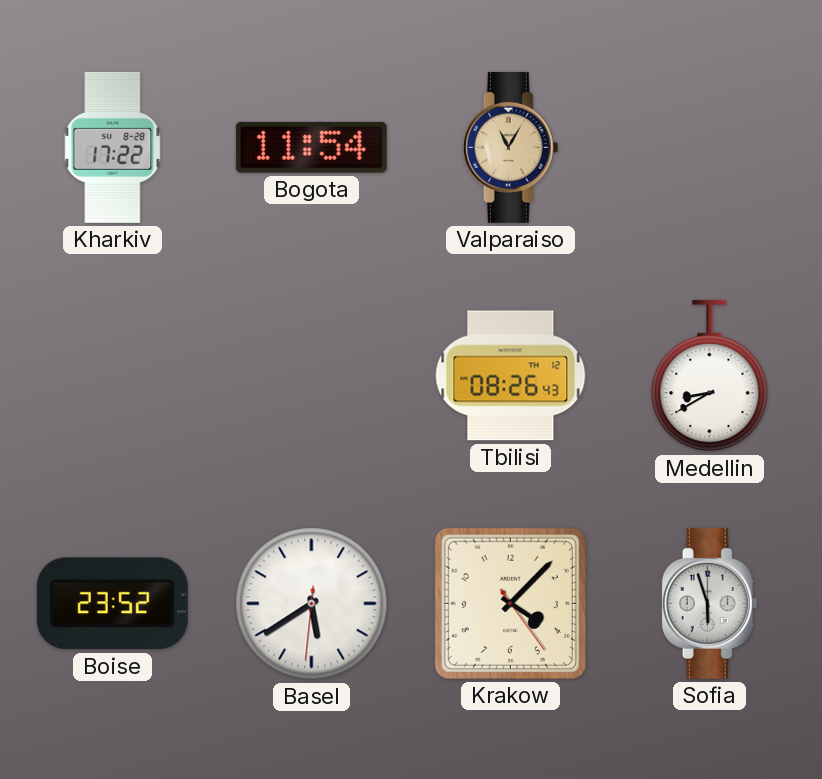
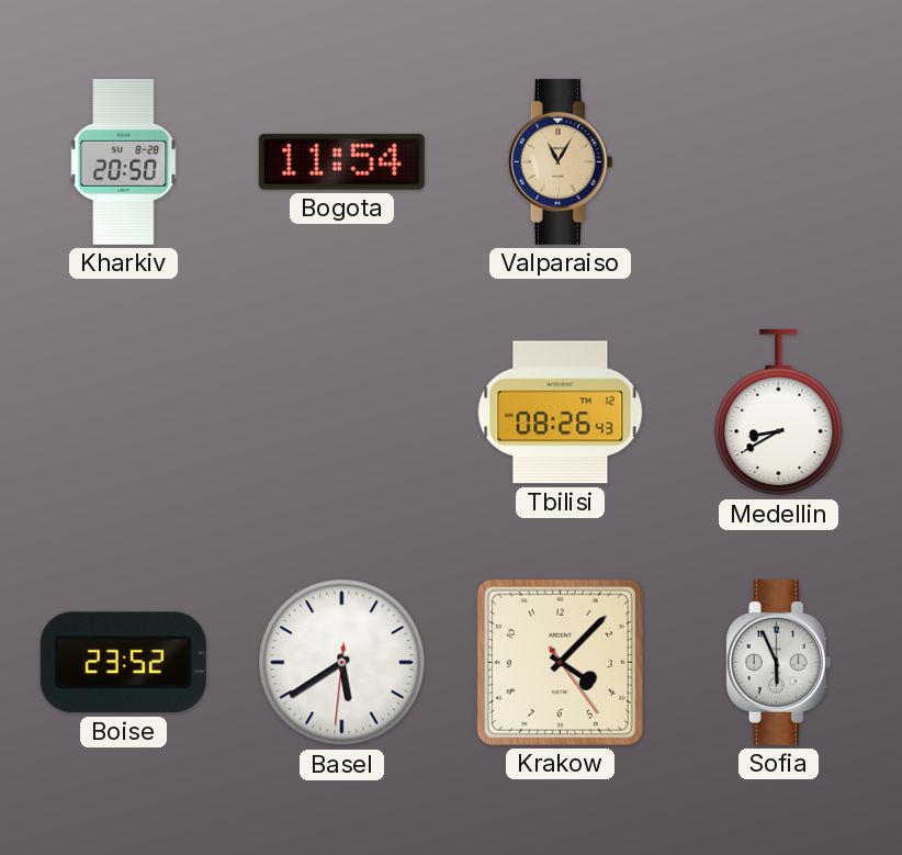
Kharkiv: 17:22 -> 20:50 (124, 161)
Sofia: 5:57 -> 5:56 (779, 662)
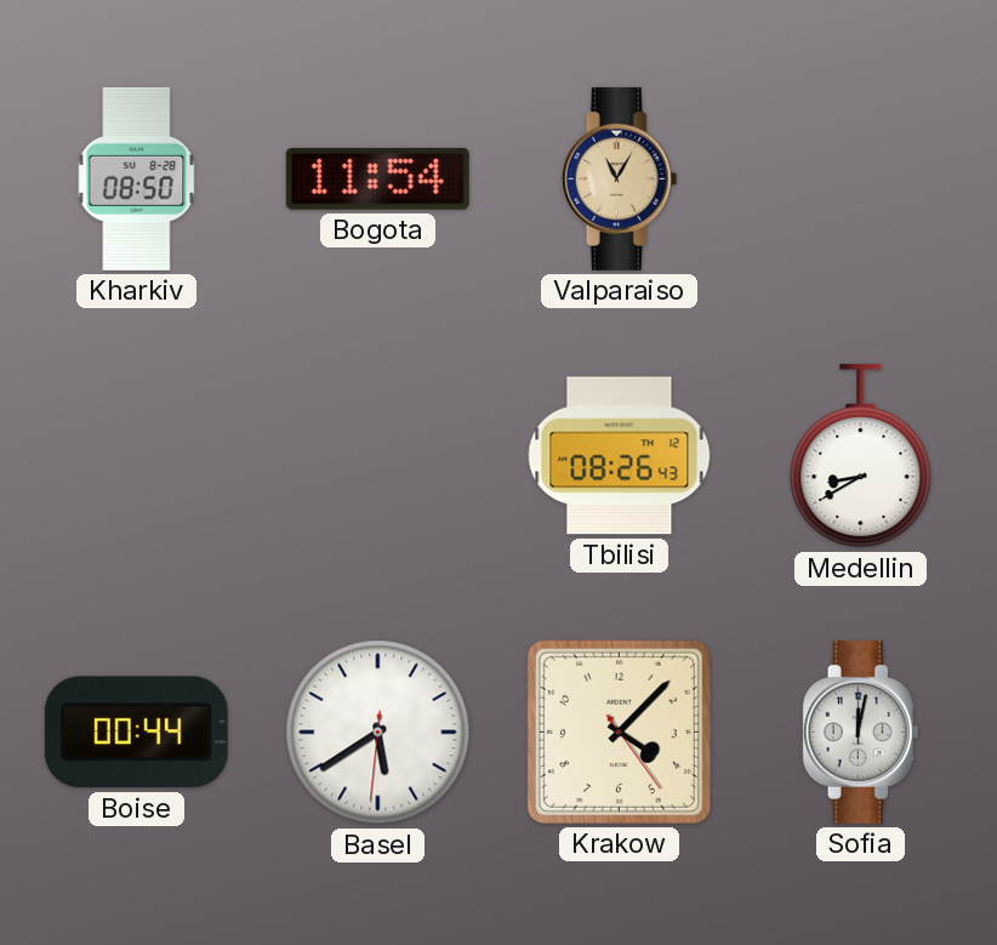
Kharkiv: 20:50 -> 08:50 (137, 178)
Boise: 23:52 -> 00:44 (136, 733)
Sofia: 5:56 -> 12:02 (861, 731)
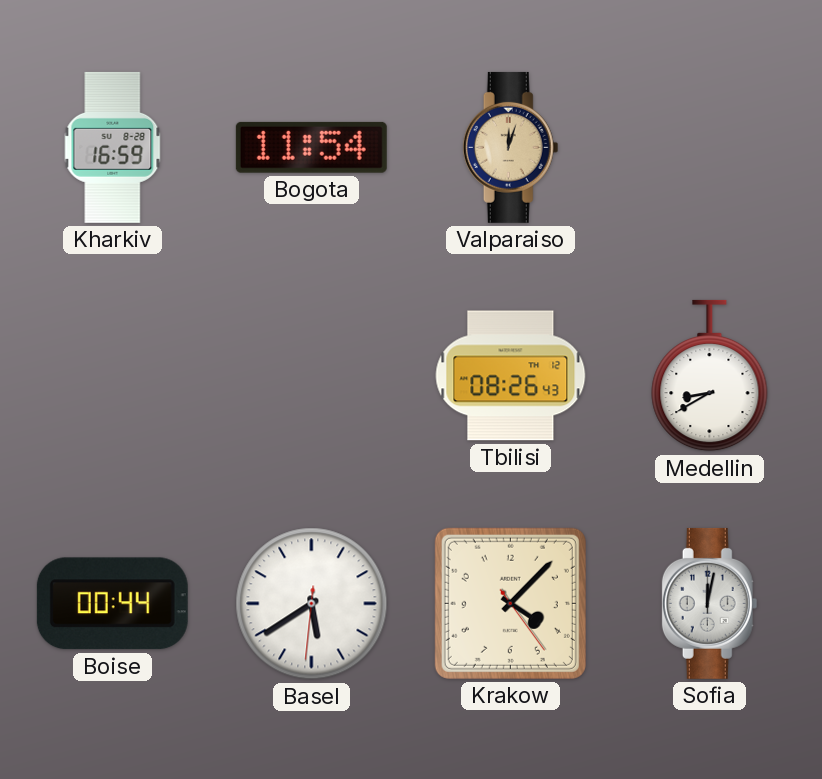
Kharkiv: 08:50 -> 16:59 (113, 147)
Valparaiso: 11:05 -> 12:03 (511, 147)
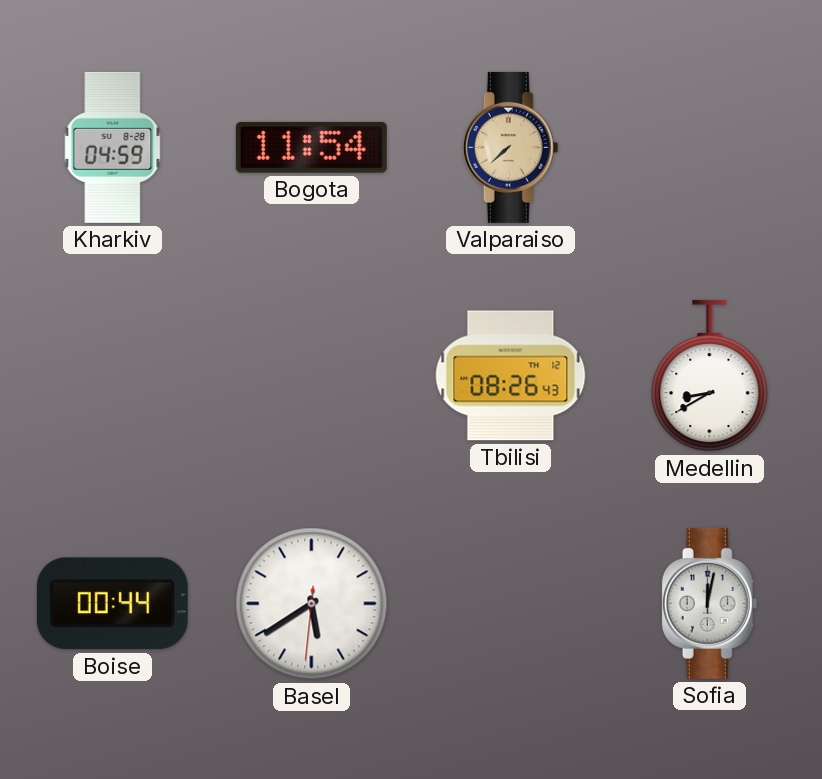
Kharkiv: 16:59 -> 04:59 (113, 147)
Valparaiso: 12:03 -> 7:38 (511, 147)
Krakow: 4:07 -> none (510, 603)
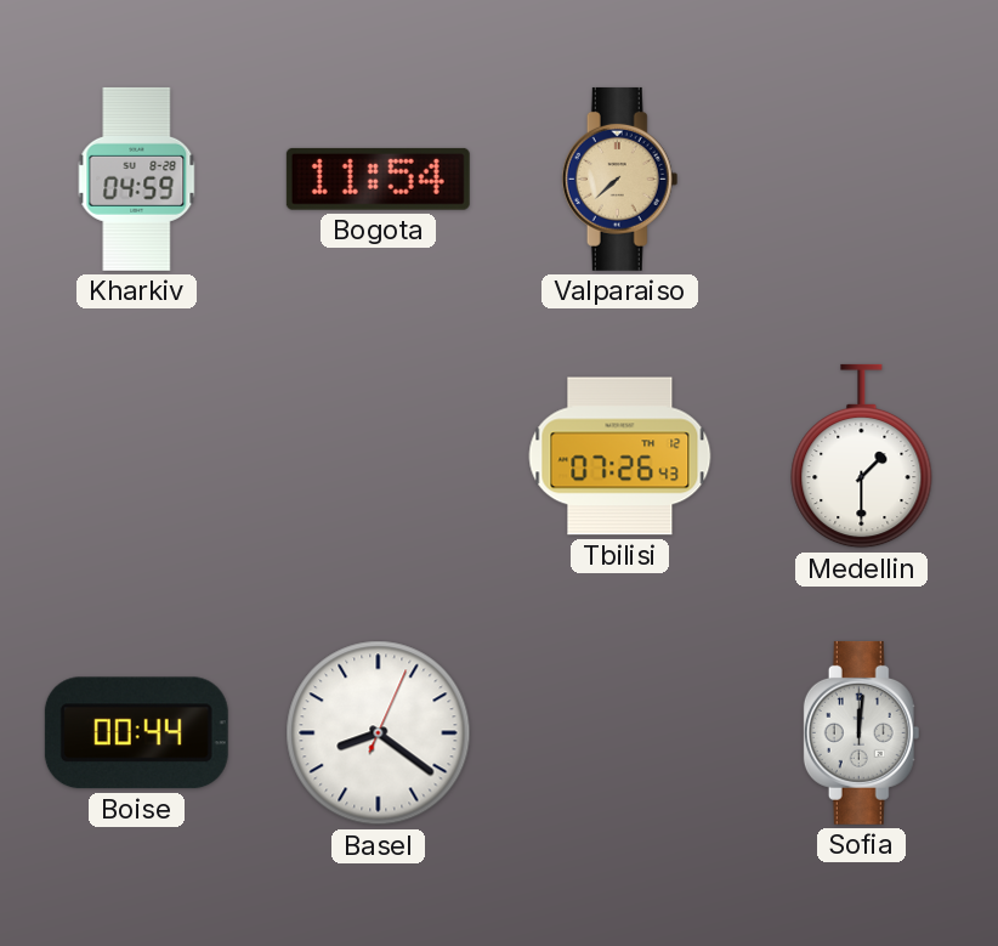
Tbilisi: 08:26 -> 07:26 (620, 457)
Medellin: 8:40 -> 1:30 (862, 457)
Basel: 5:39 -> 8:21 (379, 733)
Sofia: 12:02 -> 12:01 (862, 732)
